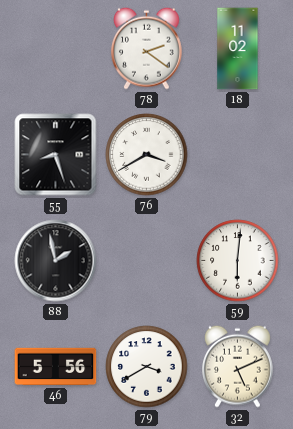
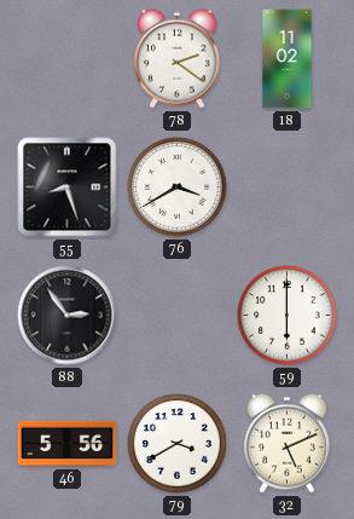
88: 1:58 -> 2:54 (68, 316)
59: 6:01 -> 6:00 (288, 316)
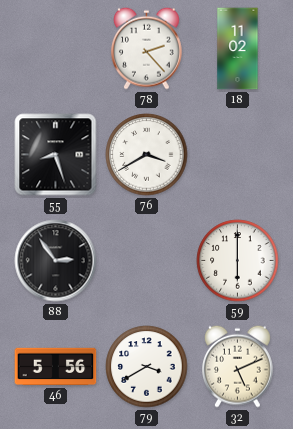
78: 2:21 -> 2:23 (147, 48)
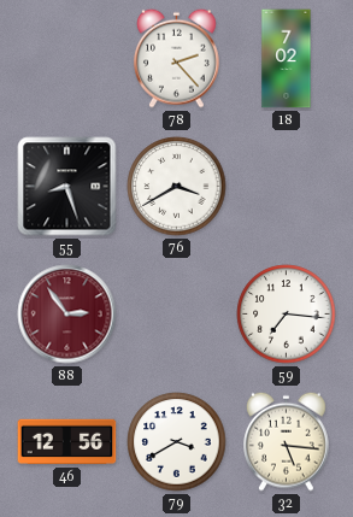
18: 11:02 -> 7:02 (287, 59)
88 dial: black -> burgundy (67, 315)
59: 6:00 -> 7:16 (287, 315)
46: 5:56 -> 12:56 (67, 442)
32: 5:11 -> 5:16 (287, 441)
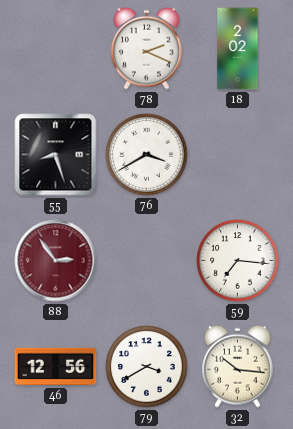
78: 2:23 -> 2:19 (147, 48)
18: 7:02 -> 2:02 (238, 49)
32: 5:16 -> 10:16 (238, 366)
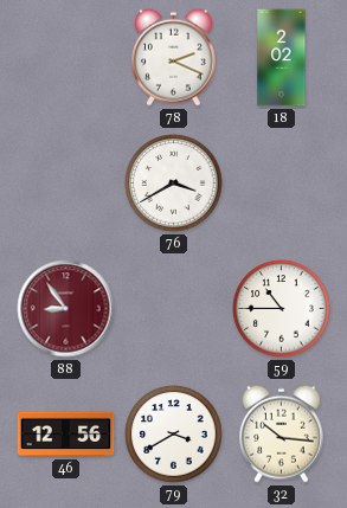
55: 8:27 -> none (56, 155)
88: 2:54 -> 8:54 (66, 309)
59: 7:16 -> 10:45 (282, 309)
